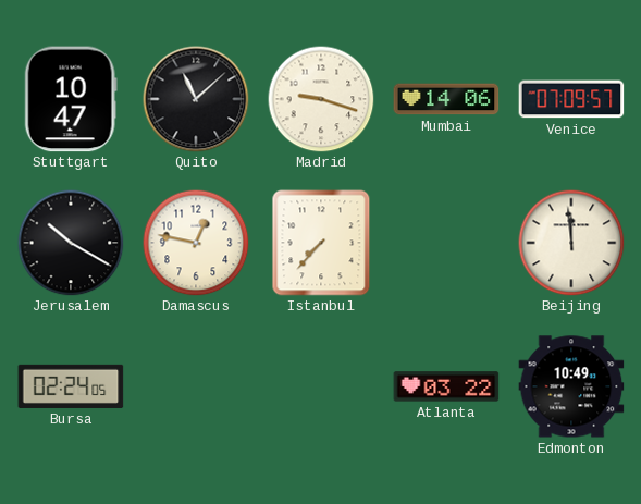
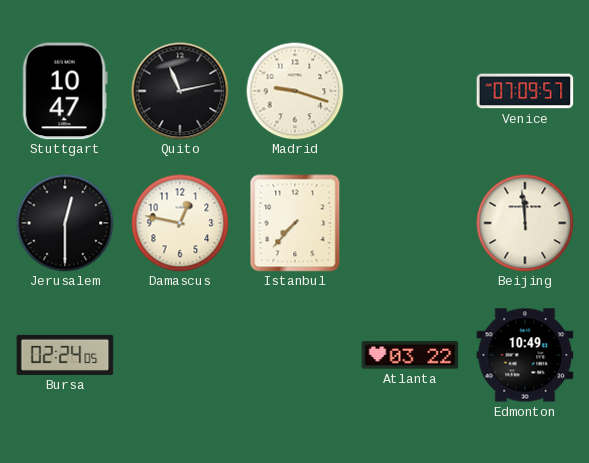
Quito: 11:08 -> 11:13 (180, 91)
Mumbai: 14:06 -> none (446, 99)
Jerusalem: 10:20 -> 12:30 (65, 223)
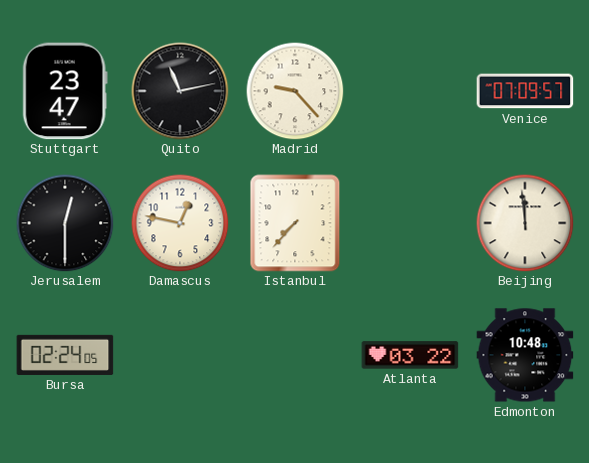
Stuttgart: 10:47 -> 23:47 (65, 91)
Madrid: 9:18 -> 9:23 (295, 91)
Edmonton: 10:49 -> 10:48 (525, 355)
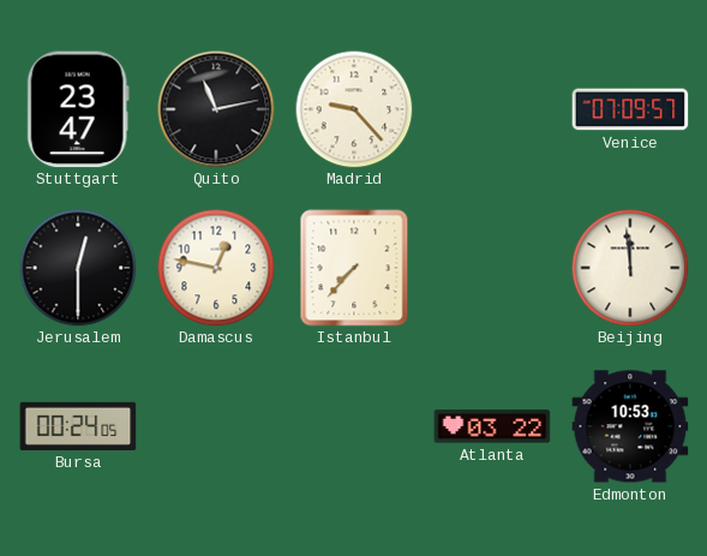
Bursa: 02:24 -> 00:24 (78, 426)
Edmonton: 10:48 -> 10:53 (630, 426)
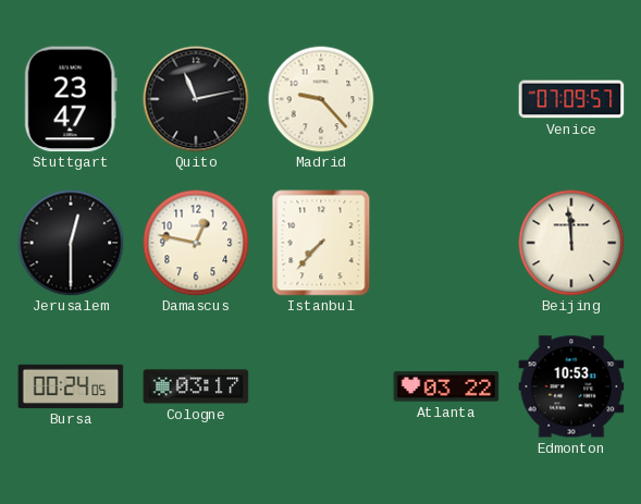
Cologne: none -> 03:17 (196, 386)
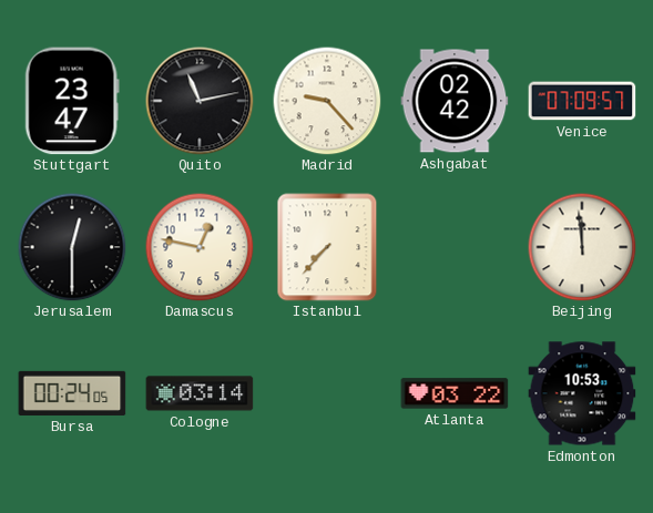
Ashgabat: none -> 02:42 (455, 101)
Cologne: 03:17 -> 03:14 (200, 393)
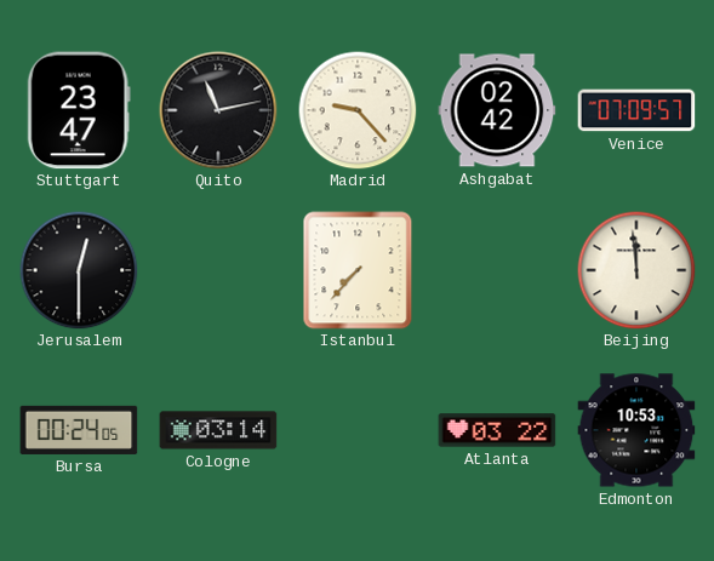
Damascus: 12:47 -> none (200, 247)
